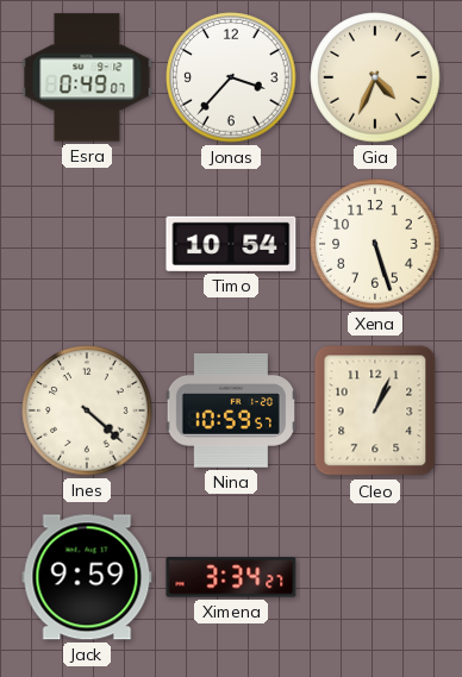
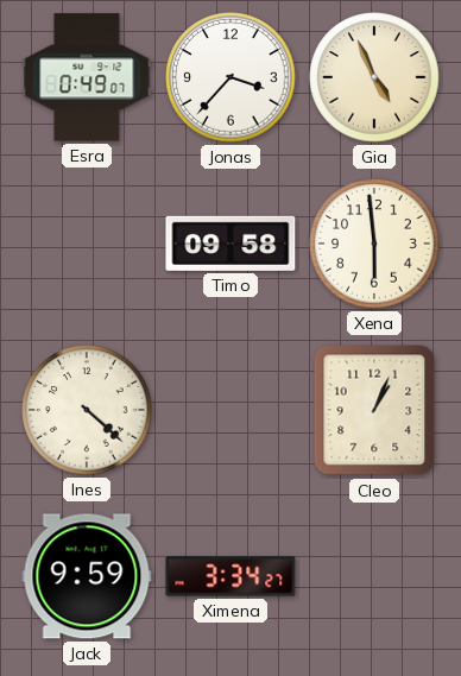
Gia: 4:34 -> 4:56 (374, 77)
Timo: 10:54 -> 09:58 (230, 244)
Xena: 5:27 -> 5:59 (374, 244)
Nina: 10:59 -> none (231, 410)
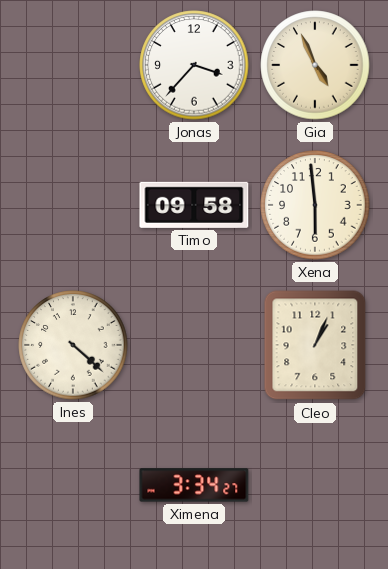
Esra: 0:49 -> none (87, 77)
Jack: 9:59 -> none (87, 576)
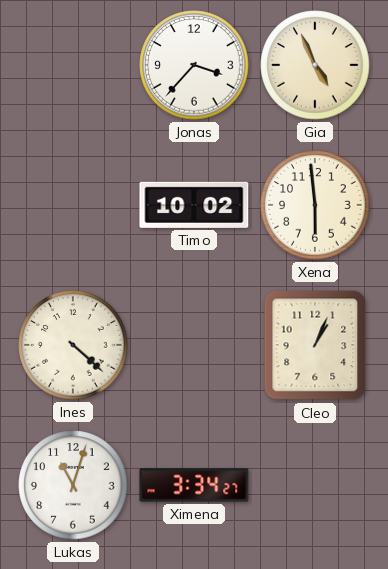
Timo: 09:58 -> 10:02 (194, 205)
Lukas: none -> 11:03 (73, 485)
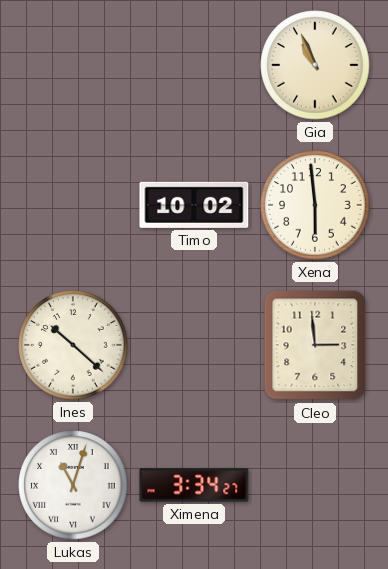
Jonas: 3:37 -> none (194, 65)
Gia: 4:56 -> 10:56 (315, 65)
Ines: 4:22 -> 10:22 (73, 345)
Cleo: 1:04 -> 2:59 (315, 345)
Lukas numerals: Arabic -> Roman (73, 485)
